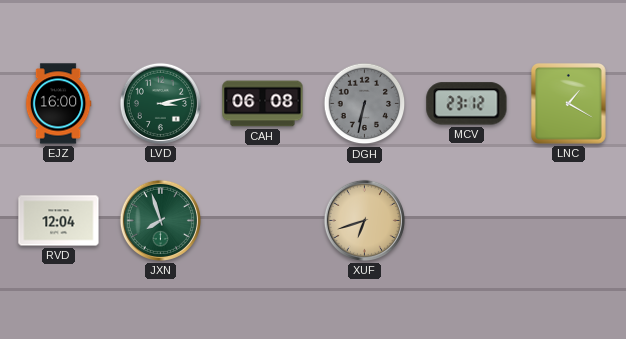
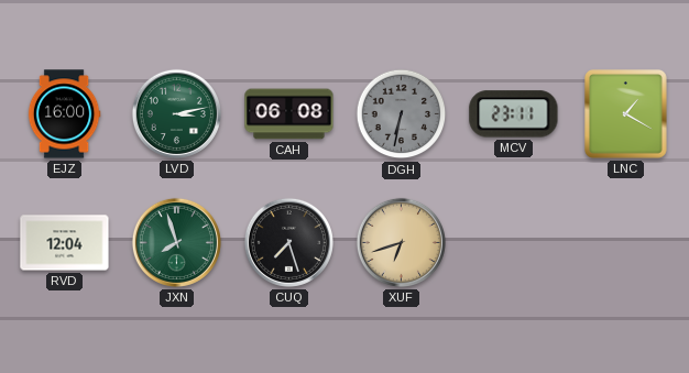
MCV: 23:12 -> 23:11 (514, 114)
CUQ: none -> 7:27 (288, 242)
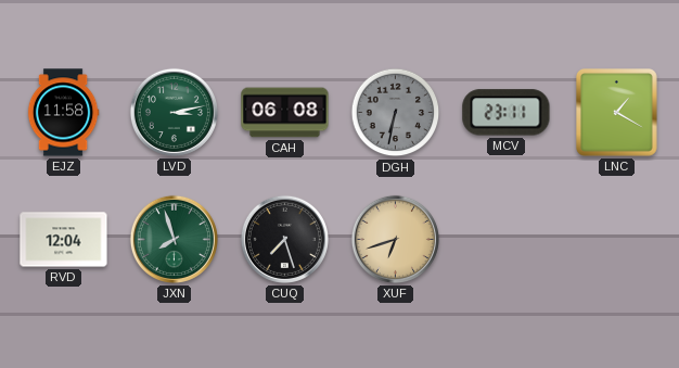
EJZ: 16:00 -> 11:58 (63, 113)
